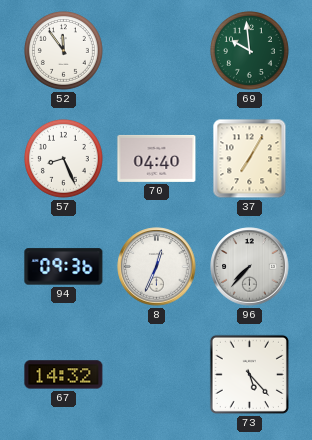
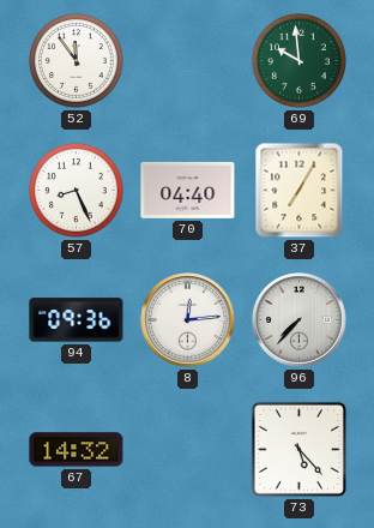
8: 12:34 -> 12:14 (188, 320)
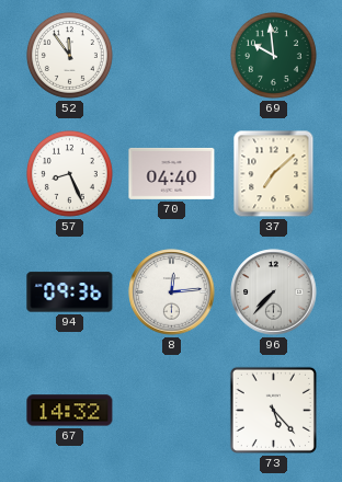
37: 7:05 -> 7:08 (274, 174)
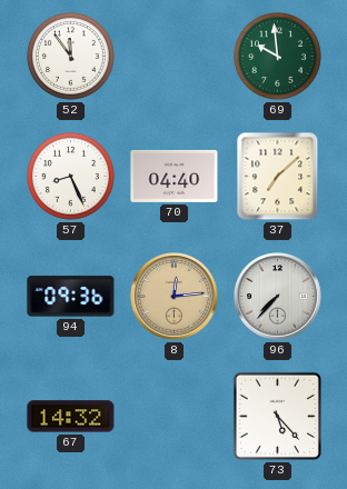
8 dial: white -> champagne (175, 297)
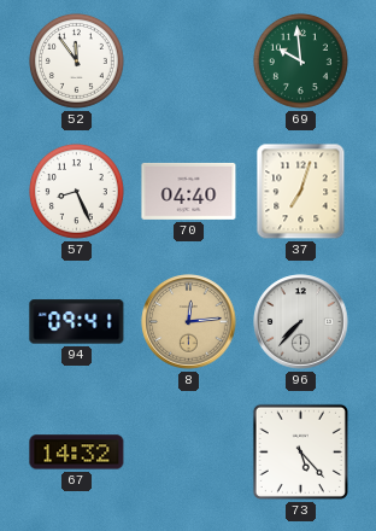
37: 7:08 -> 7:03 (301, 192)
94: 09:36 -> 09:41 (77, 322)
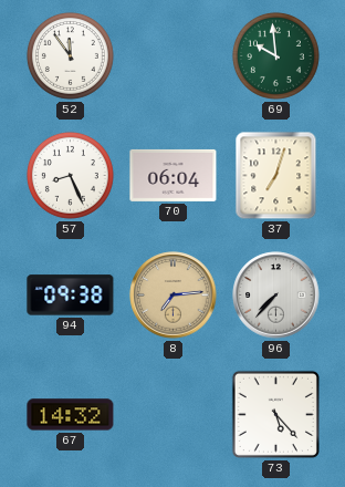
70: 04:40 -> 06:04 (174, 175)
94: 09:41 -> 09:38 (71, 296)
8: 12:14 -> 7:14 (174, 296)
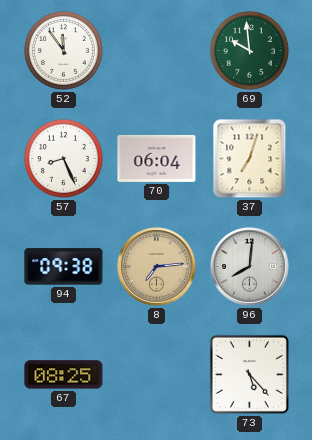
96: 7:37 -> 8:01 (250, 267)
67: 14:32 -> 08:25 (64, 375)
